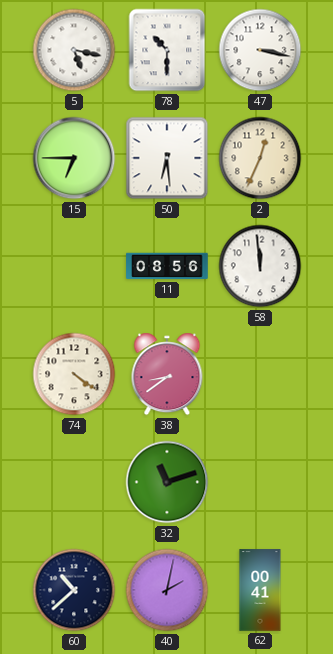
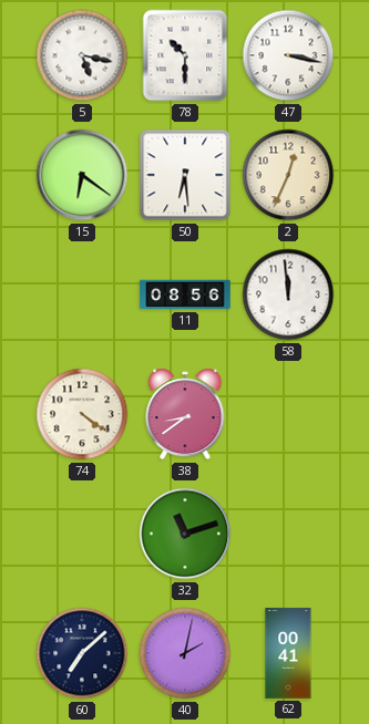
15: 6:45 -> 6:21 (82, 175)
60: 10:38 -> 7:08 (82, 653)
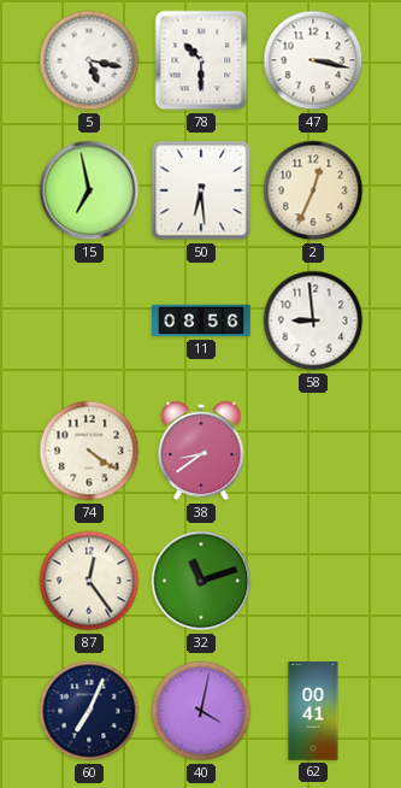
15: 6:21 -> 6:58 (89, 190)
58: 11:59 -> 8:59 (313, 321)
87: none -> 12:24 (89, 581)
60: 7:08 -> 7:04 (89, 711)
40: 2:02 -> 4:02 (201, 711)
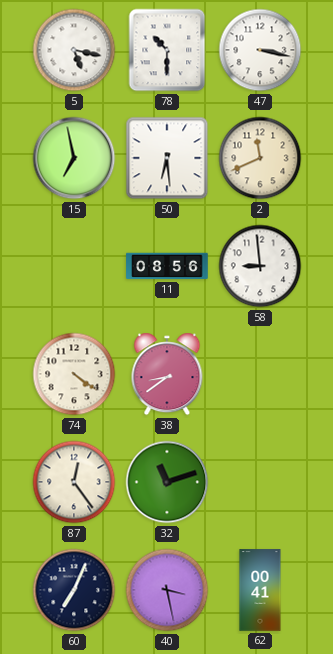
2: 12:34 -> 11:41 (260, 158)
40: 4:02 -> 3:28 (167, 590)
